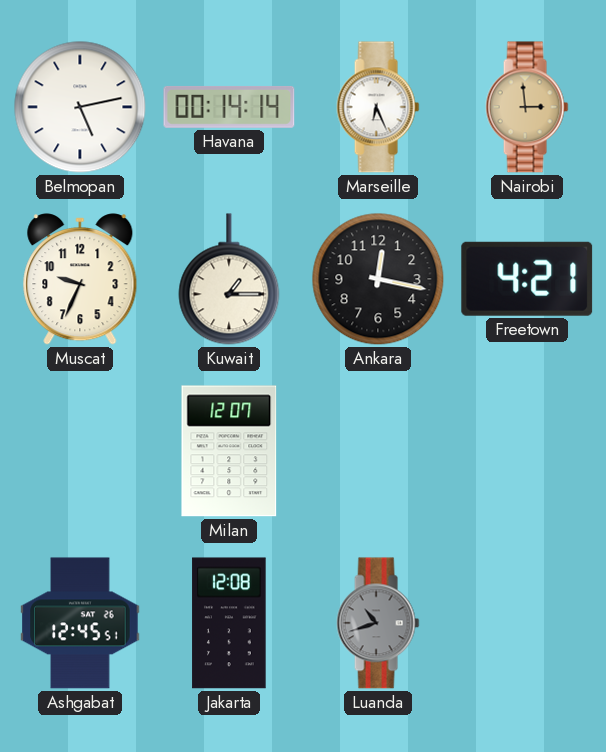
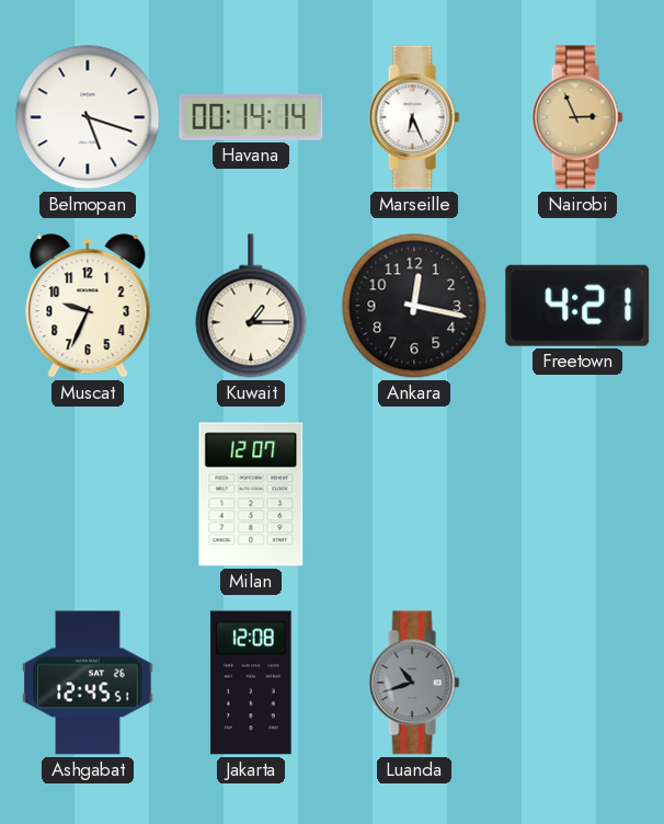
Belmopan: 5:13 -> 5:18 (88, 117)
Nairobi: 2:59 -> 2:56 (577, 117)
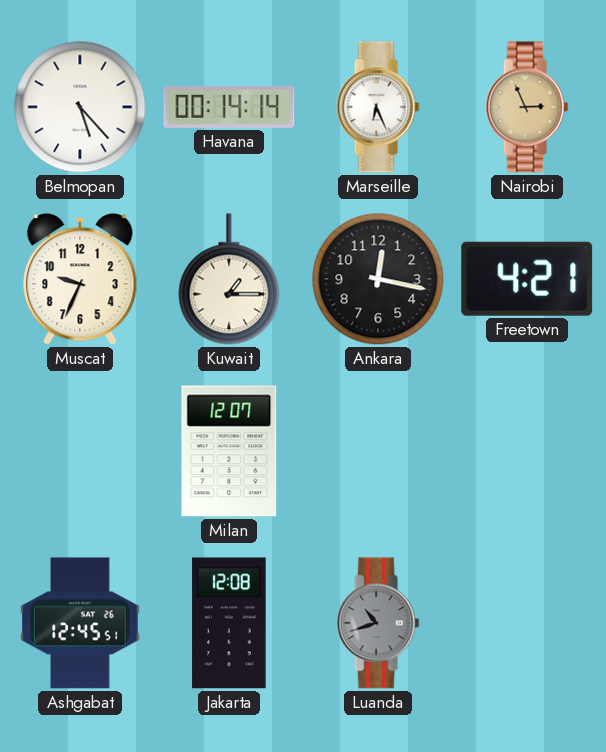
Belmopan: 5:18 -> 5:23 (80, 107)
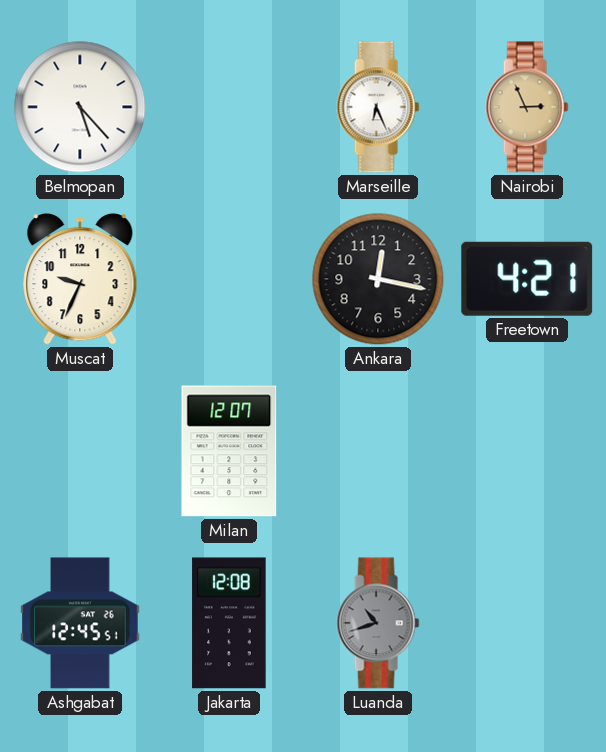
Havana: 00:14 -> none (229, 107)
Kuwait: 1:15 -> none (229, 279)
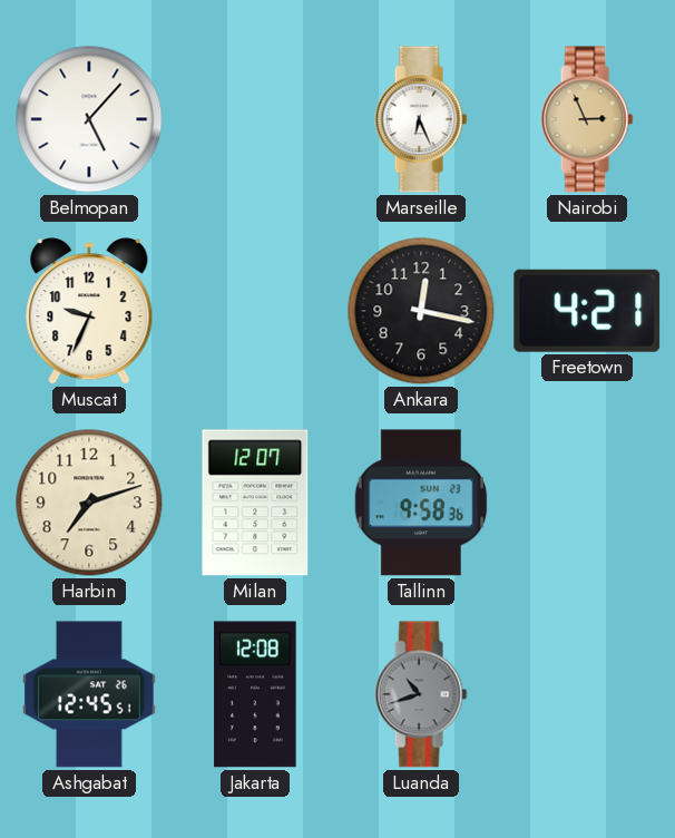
Belmopan: 5:23 -> 5:07 (89, 119)
Harbin: none -> 7:12 (89, 503)
Tallinn: none -> 9:58 (421, 503)
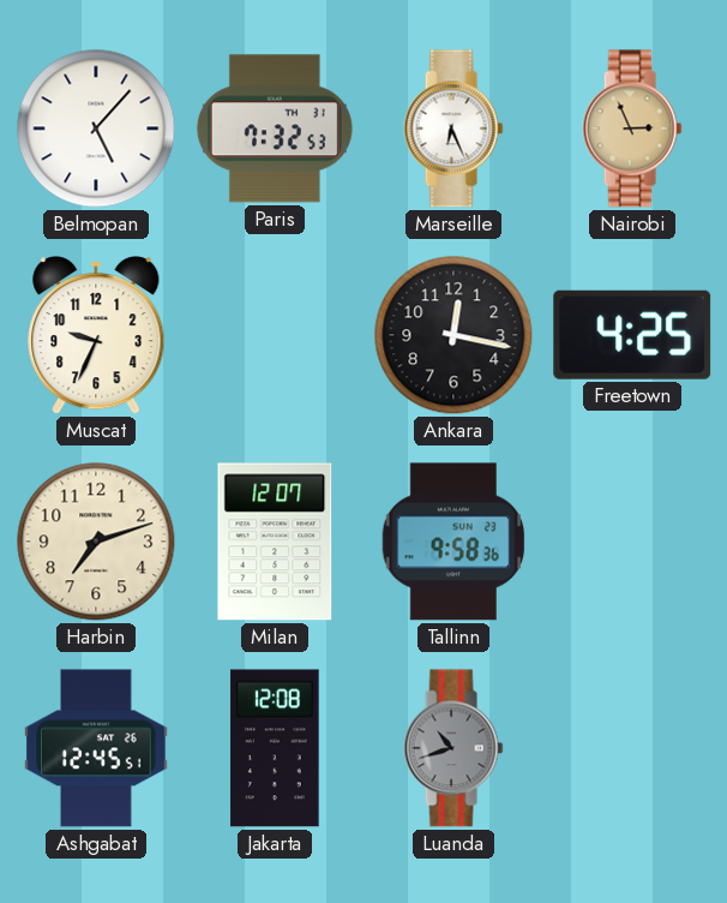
Paris: none -> 7:32 (275, 128)
Freetown: 4:21 -> 4:25 (632, 335)
